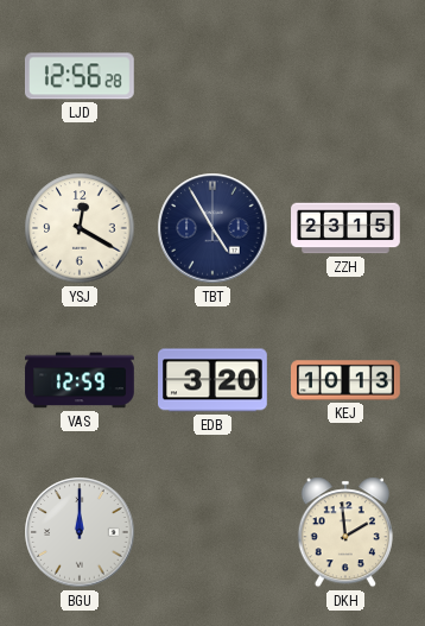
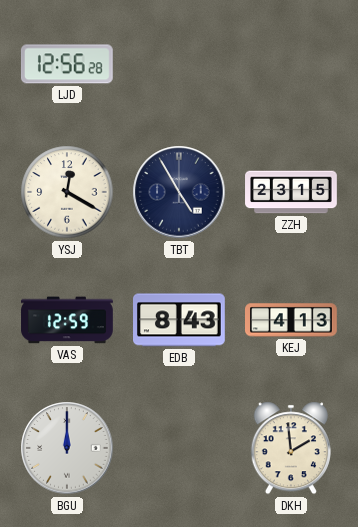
EDB: 3:20 -> 8:43 (180, 320)
KEJ: 10:13 -> 4:13 (292, 320)
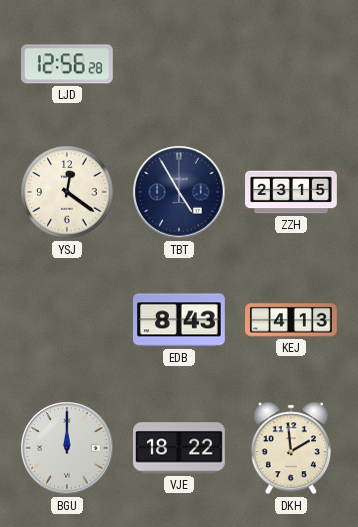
YSJ: 12:20 -> 12:21 (67, 192)
VAS: 12:59 -> none (67, 320)
VJE: none -> 18:22 (180, 448)
